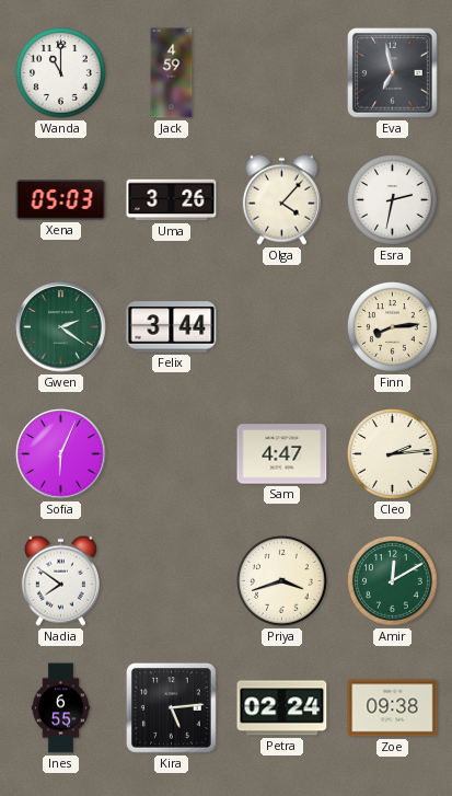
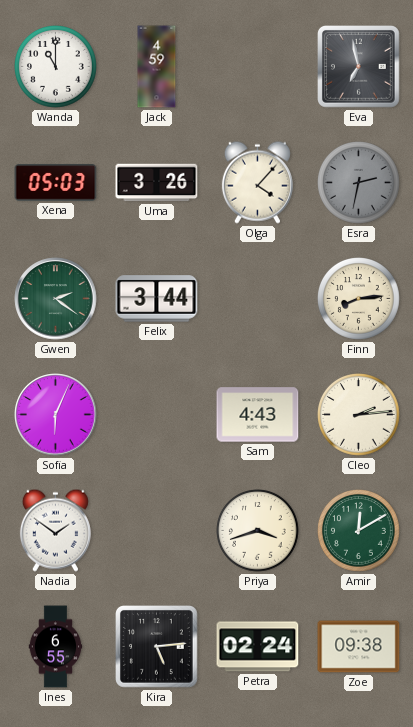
Esra dial: white -> grey (359, 183)
Sam: 4:47 -> 4:43 (258, 415)
Nadia: 7:51 -> 1:51 (55, 530)
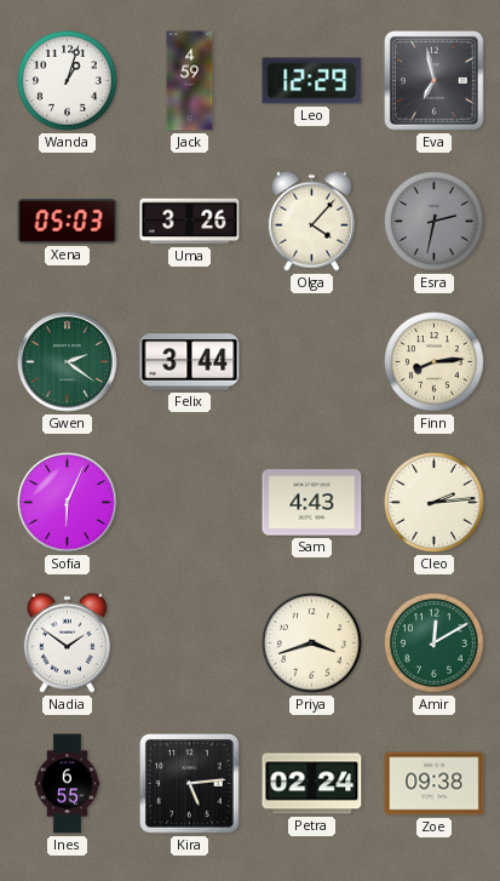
Wanda: 11:00 -> 1:03 (68, 81)
Leo: none -> 12:29 (312, 81)
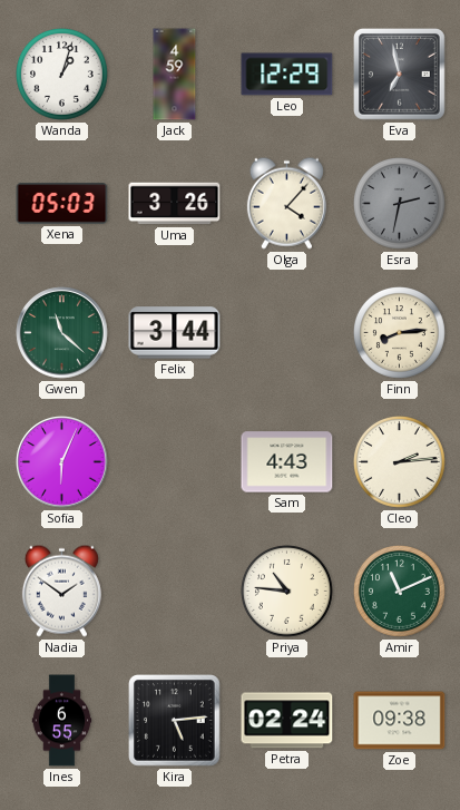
Gwen: 2:21 -> 11:22 (62, 333)
Priya: 3:42 -> 10:46 (287, 592)
Amir: 12:10 -> 11:11 (400, 592)
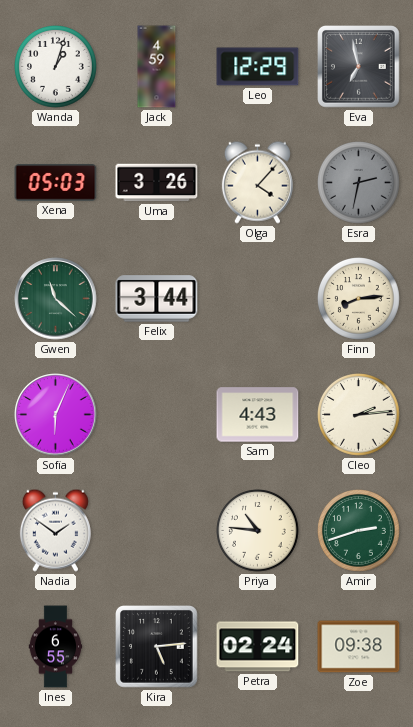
Amir: 11:11 -> 2:42 (359, 531)
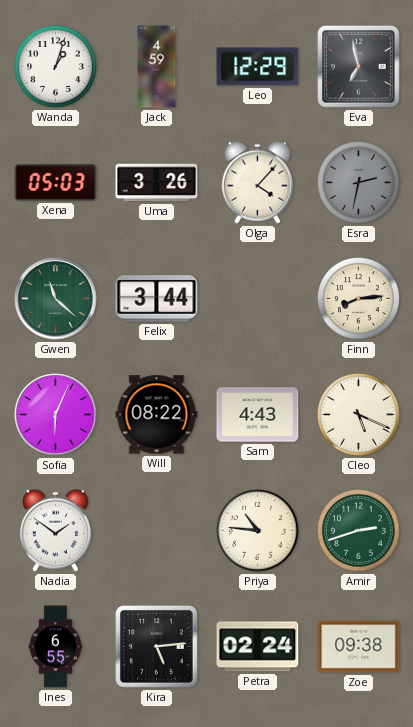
Will: none -> 08:22 (157, 415)
Cleo: 2:14 -> 5:19 (359, 415)
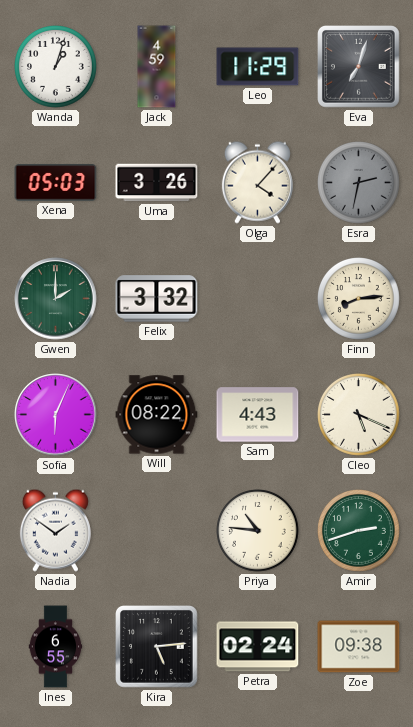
Leo: 12:29 -> 11:29 (258, 67)
Eva: 6:58 -> 7:03 (359, 67)
Gwen: 11:22 -> 2:00 (56, 299)
Felix: 3:44 -> 3:32 (157, 299)
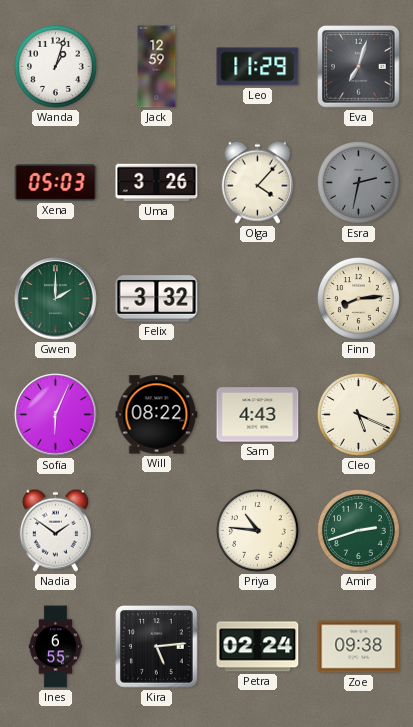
Jack: 4:59 -> 12:59 (157, 67)
